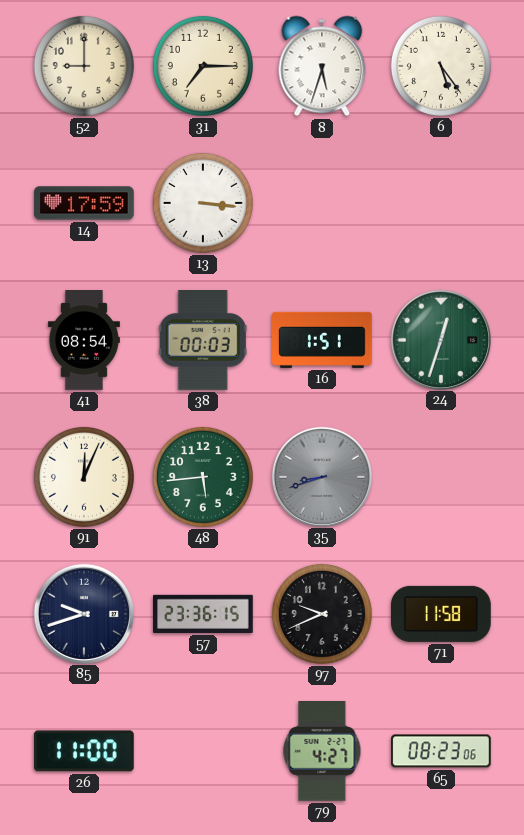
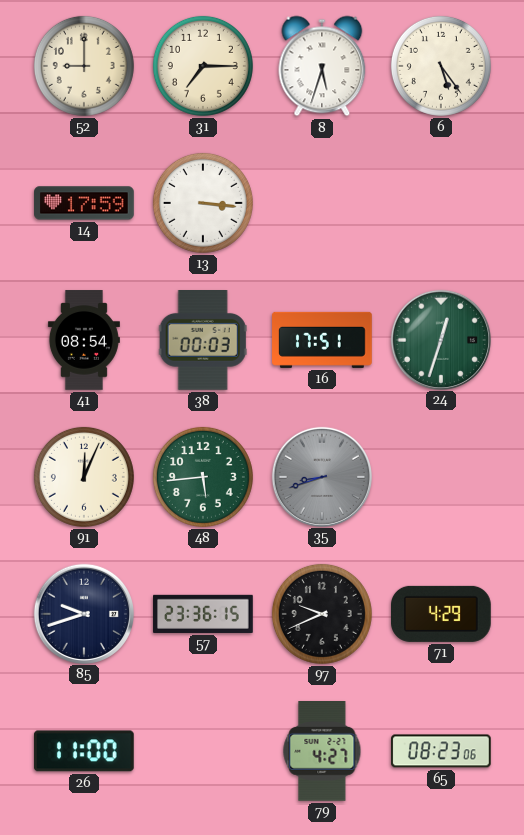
16: 1:51 -> 17:51 (322, 340)
71: 11:58 -> 4:29 (442, 614)
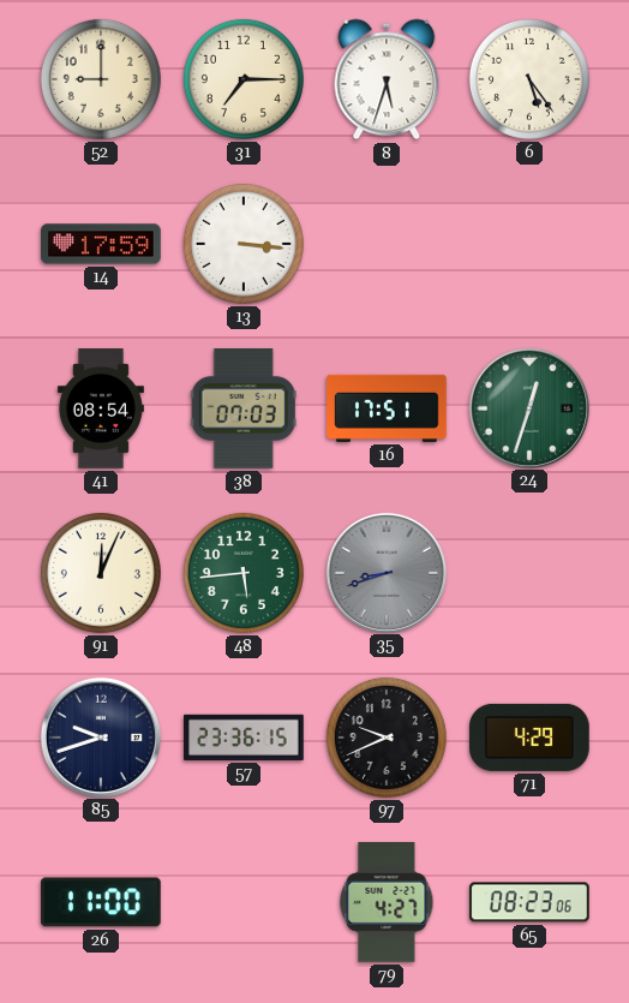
38: 00:03 -> 07:03 (244, 410)
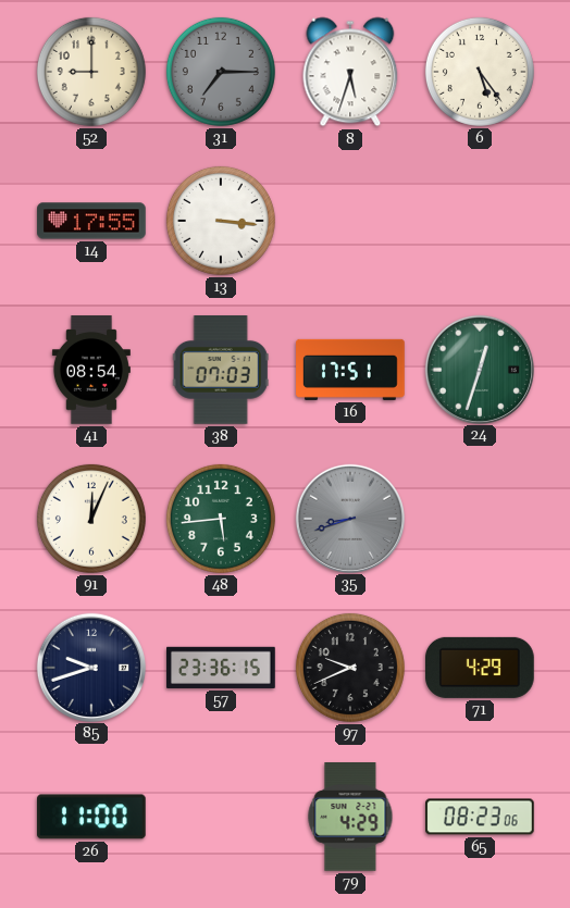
31 dial: cream -> grey (221, 72)
14: 17:59 -> 17:55 (91, 221)
79: 4:27 -> 4:29 (350, 818)
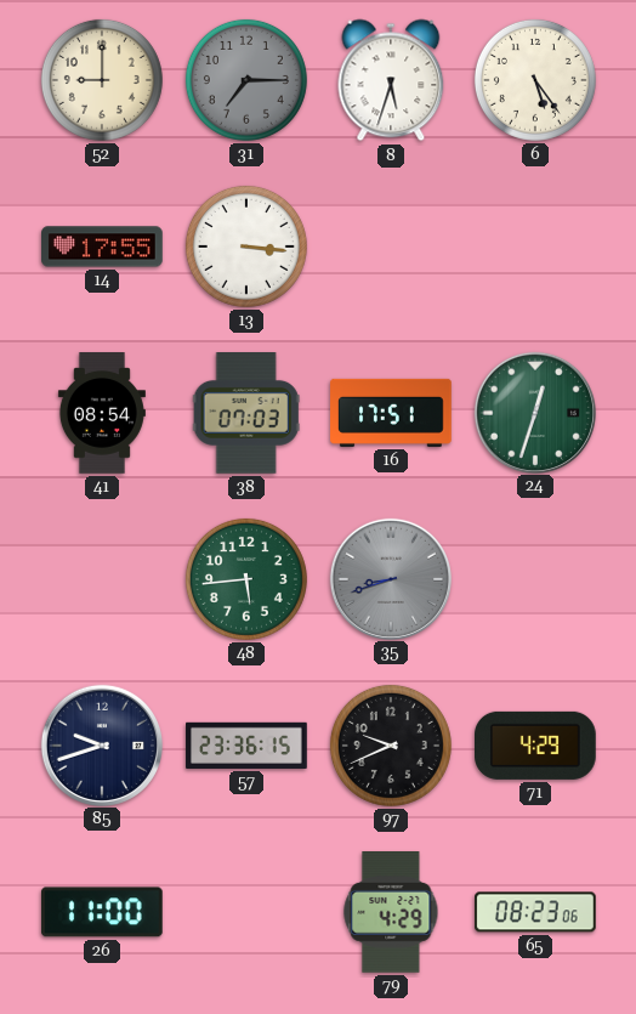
91: 12:04 -> none (91, 519)
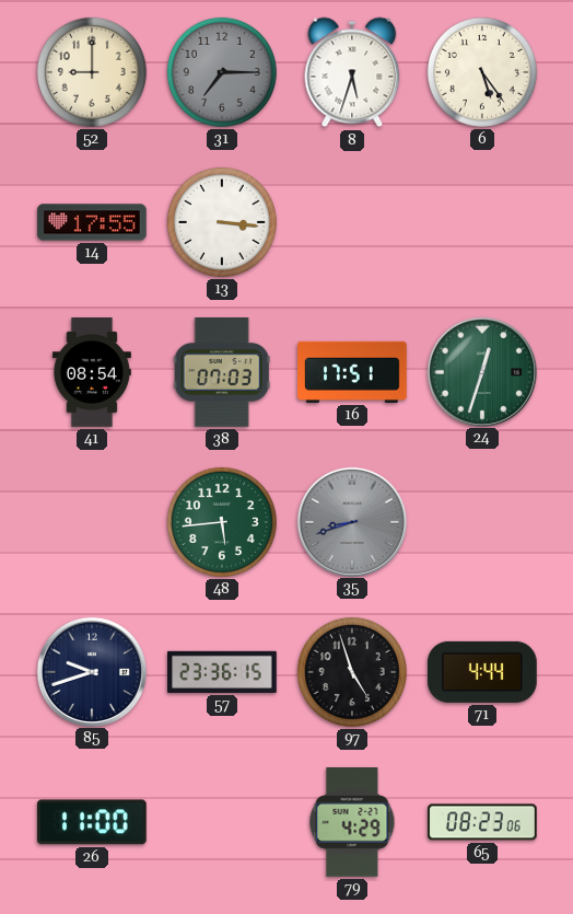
97: 9:41 -> 4:57 (352, 672)
71: 4:29 -> 4:44 (483, 672)
